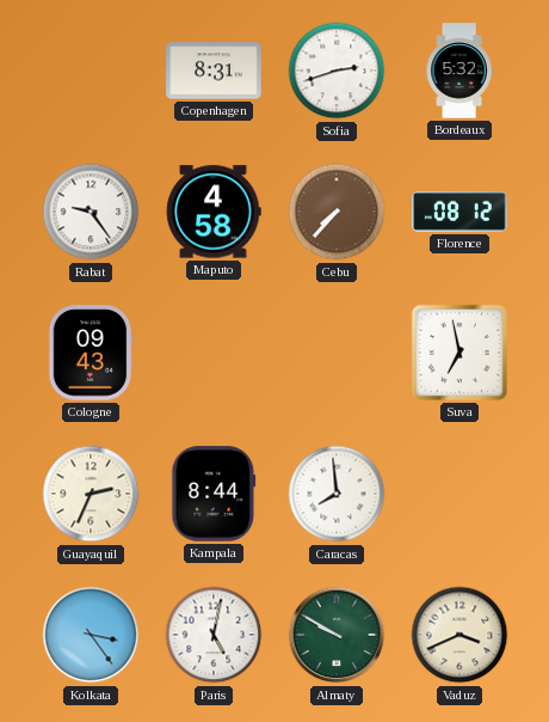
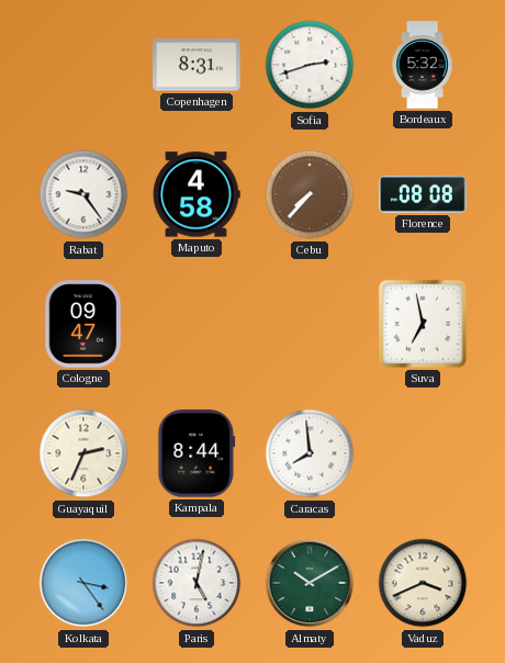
Florence: 08:12 -> 08:08 (423, 194)
Cologne: 09:43 -> 09:47 (83, 324)
Almaty: 9:50 -> 10:10 (310, 583)
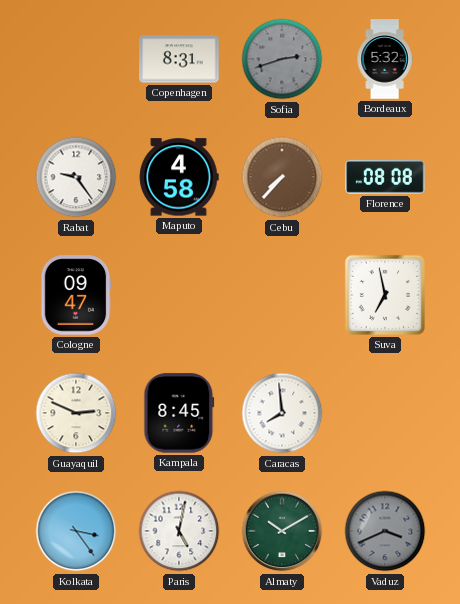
Sofia dial: white -> grey (282, 59)
Guayaquil: 2:34 -> 2:49 (76, 413)
Kampala: 8:44 -> 8:45 (179, 413)
Vaduz dial: cream -> grey (385, 531)
